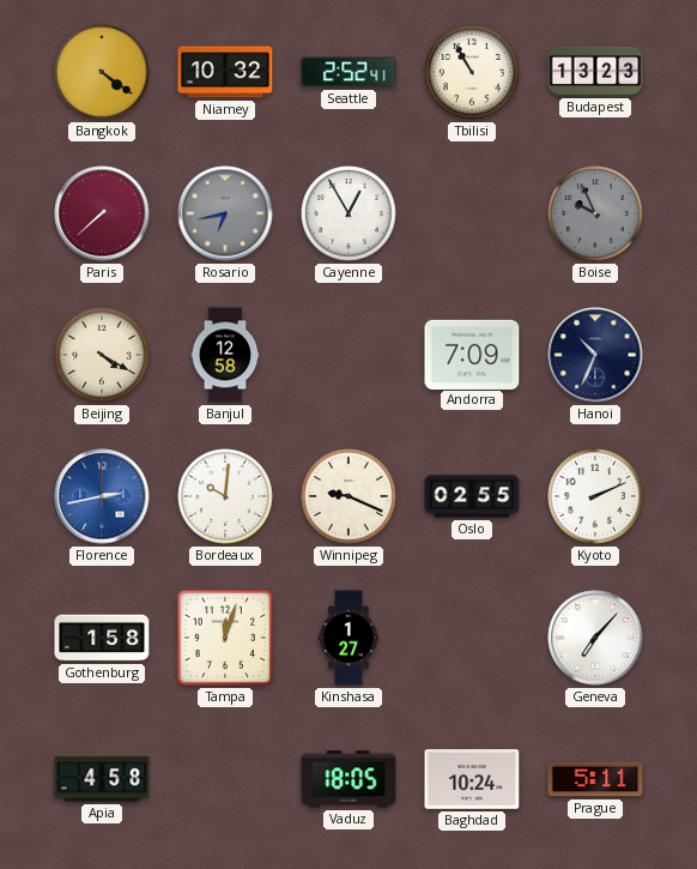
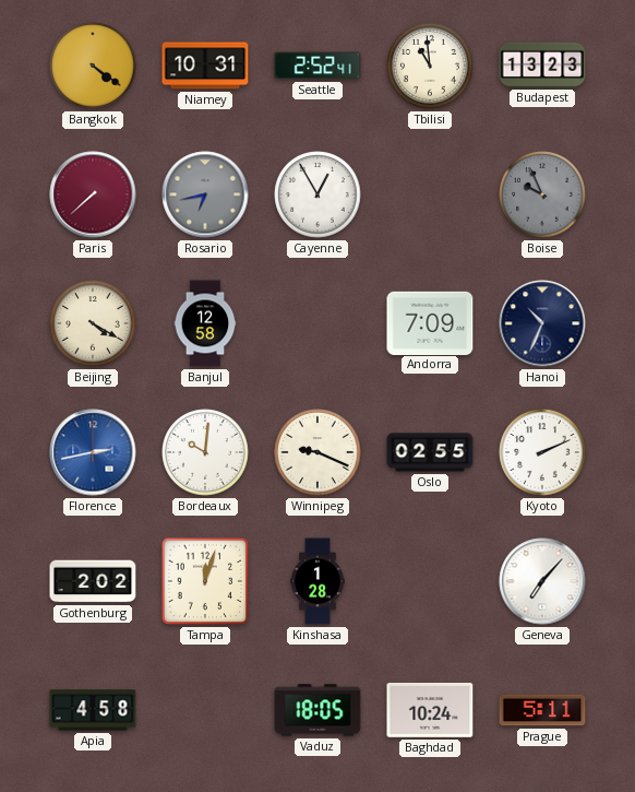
Niamey: 10:32 -> 10:31 (205, 66)
Tbilisi: 10:55 -> 10:59 (430, 66)
Gothenburg: 1:58 -> 2:02 (93, 581)
Kinshasa: 1:27 -> 1:28 (317, 581)
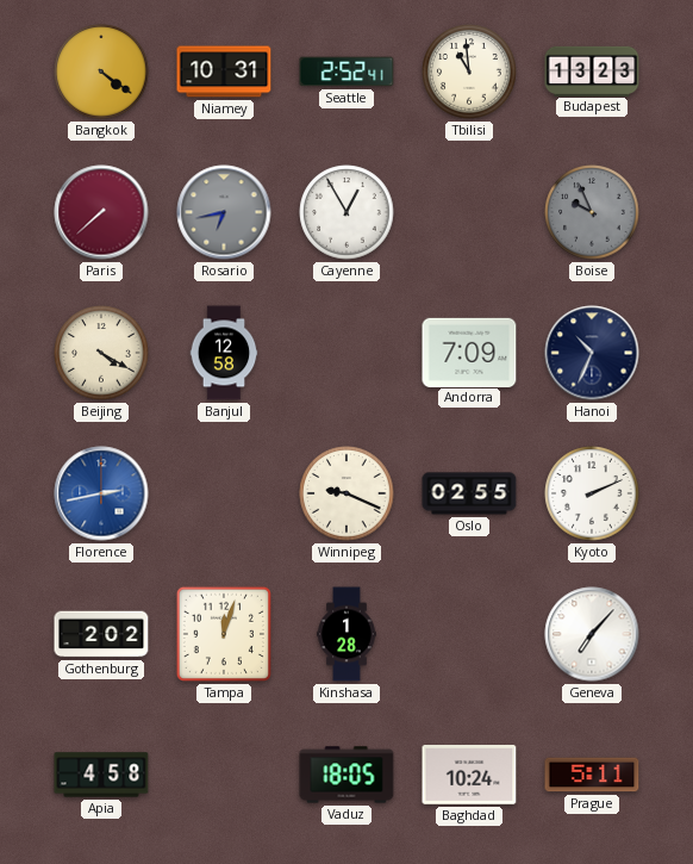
Bordeaux: 10:01 -> none (205, 452)
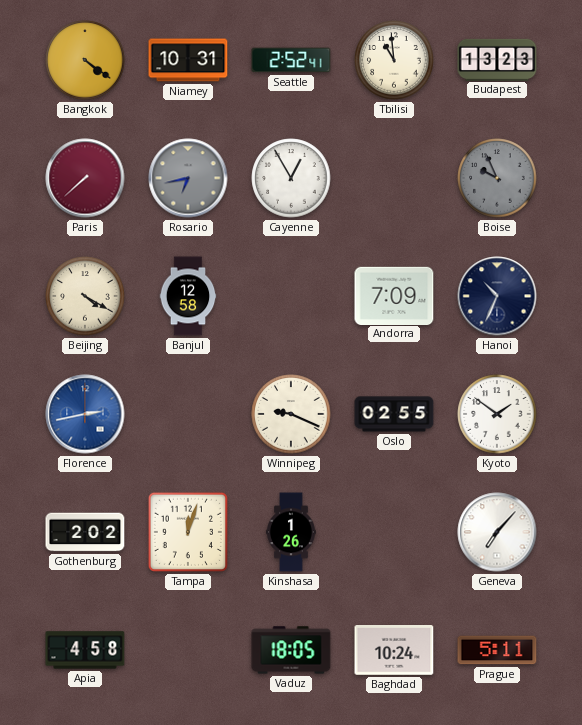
Kyoto: 2:11 -> 1:51 (497, 414)
Kinshasa: 1:28 -> 1:26 (291, 532)
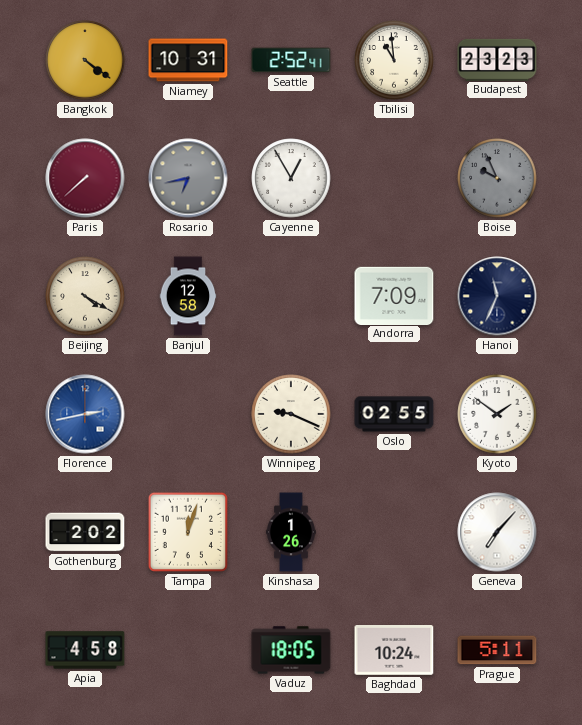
Budapest: 13:23 -> 23:23 (497, 59)
Hanoi: 10:34 -> 11:34 (497, 296)
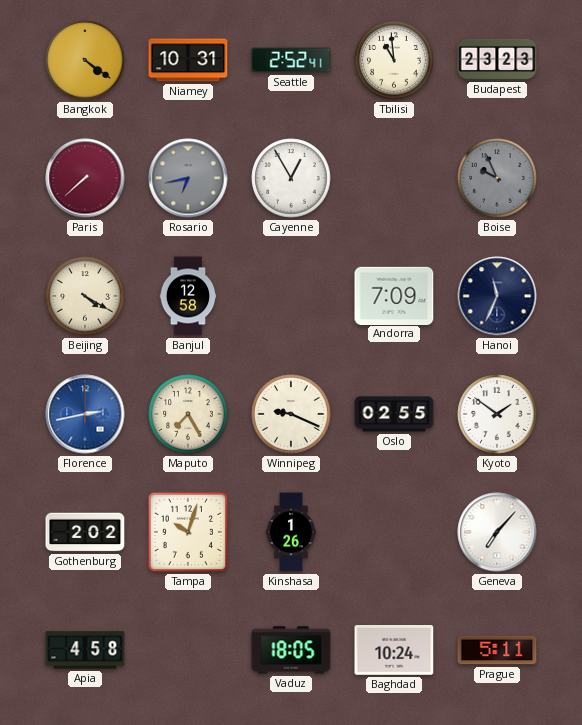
Maputo: none -> 7:25 (188, 414)
Tampa: 12:03 -> 10:03 (188, 532)
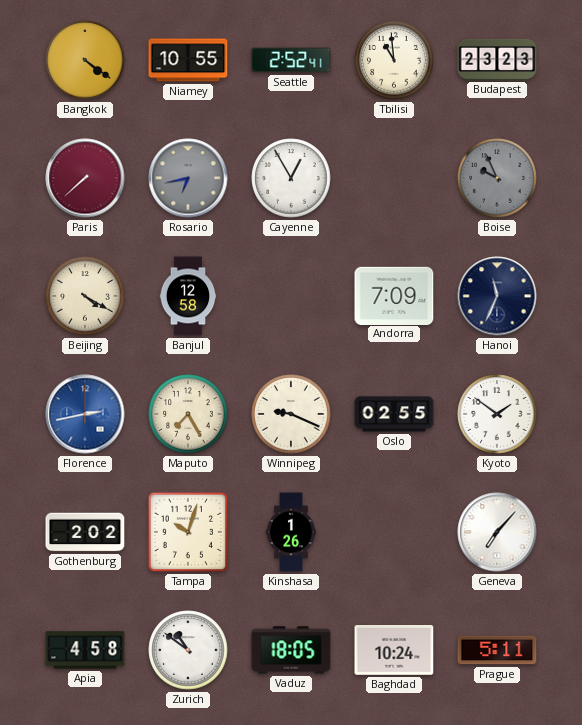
Niamey: 10:31 -> 10:55 (188, 60)
Zurich: none -> 10:51 (188, 650)
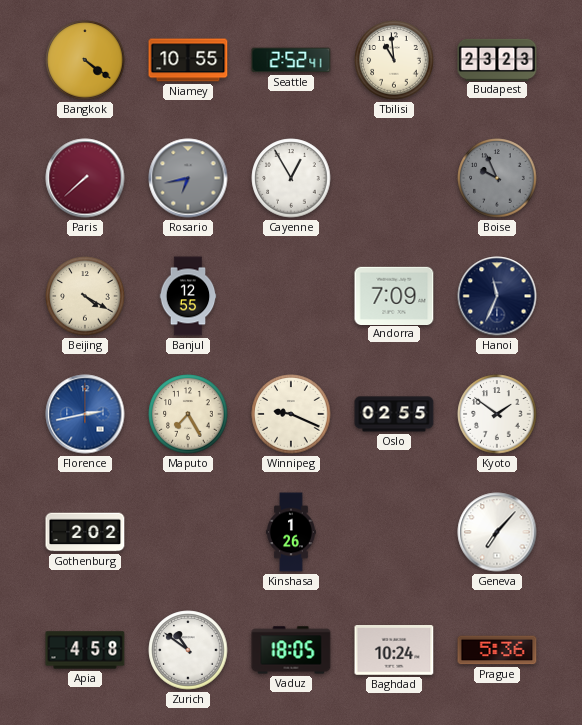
Banjul: 12:58 -> 12:55 (188, 296)
Tampa: 10:03 -> none (188, 532)
Prague: 5:11 -> 5:36 (497, 650)
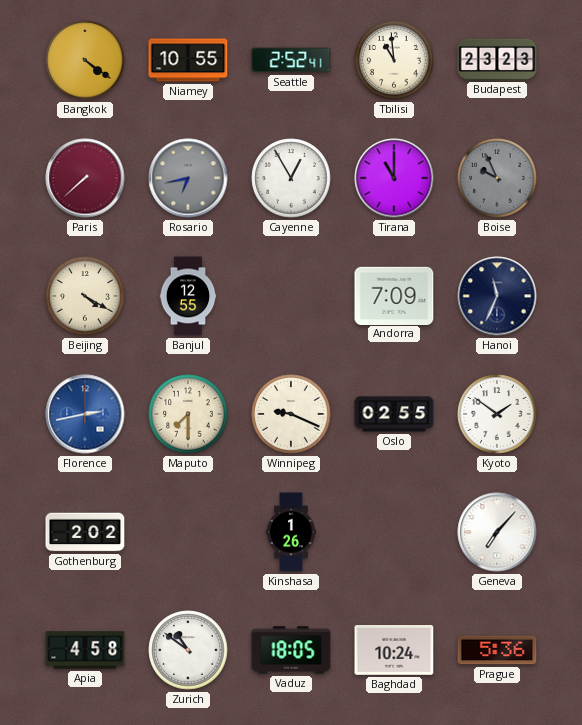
Tirana: none -> 11:00 (394, 178)
Maputo: 7:25 -> 7:30 (188, 414)
